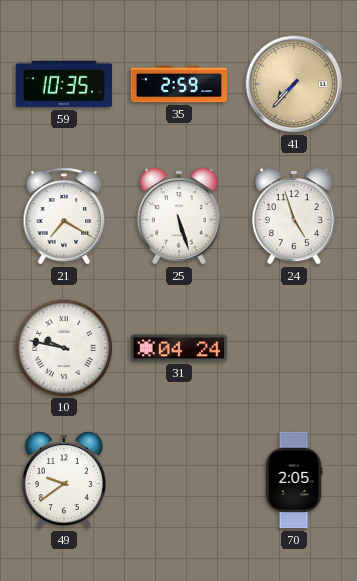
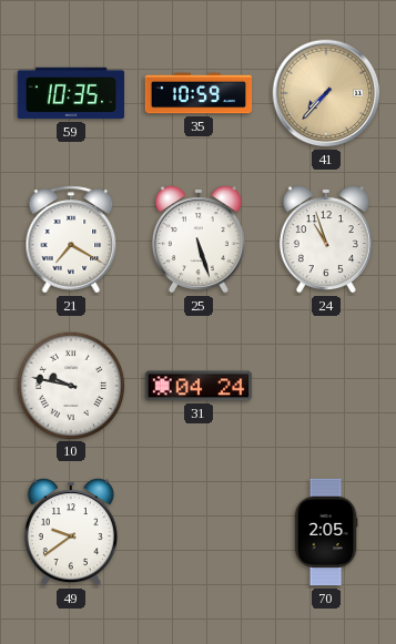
35: 2:59 -> 10:59 (199, 93)
24: 4:57 -> 10:57 (326, 239)
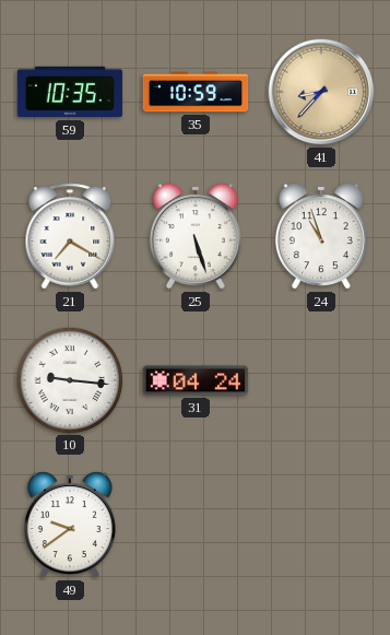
41: 7:37 -> 8:37 (321, 92)
10: 9:47 -> 9:16 (69, 379)
70: 2:05 -> none (326, 532)
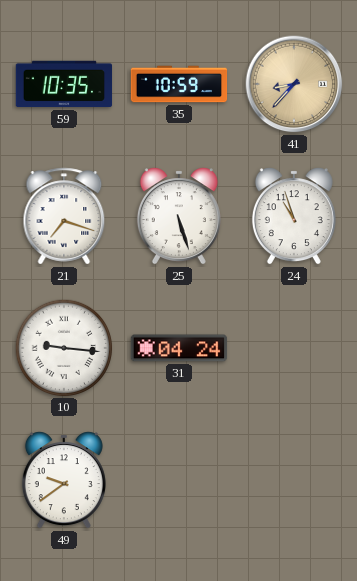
21: 7:20 -> 7:18 (64, 216)
